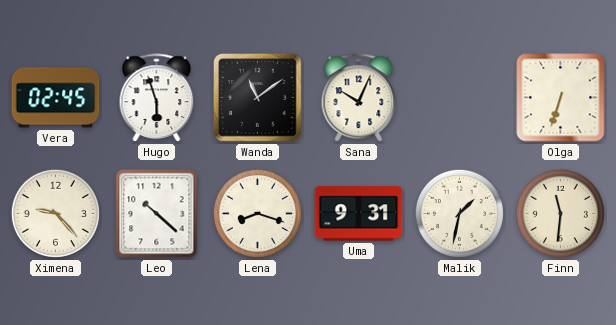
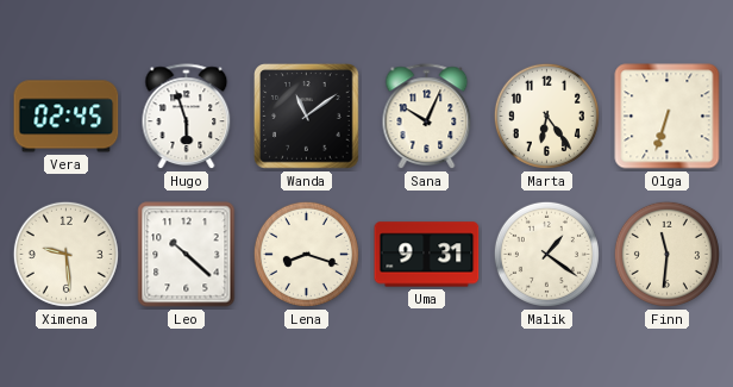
Marta: none -> 6:24 (546, 116)
Ximena: 9:23 -> 9:29 (65, 254)
Malik: 1:32 -> 1:21 (546, 254)
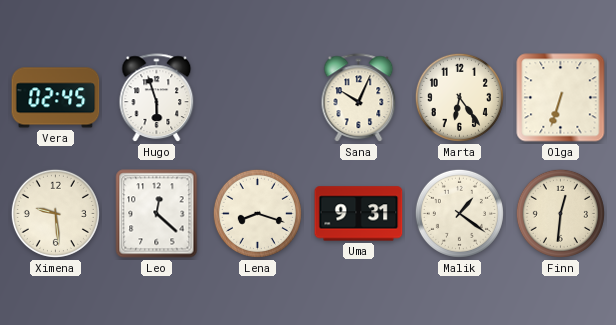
Wanda: 11:09 -> none (307, 117)
Leo: 10:22 -> 12:22 (157, 214)
Finn: 11:31 -> 12:31 (560, 213)
